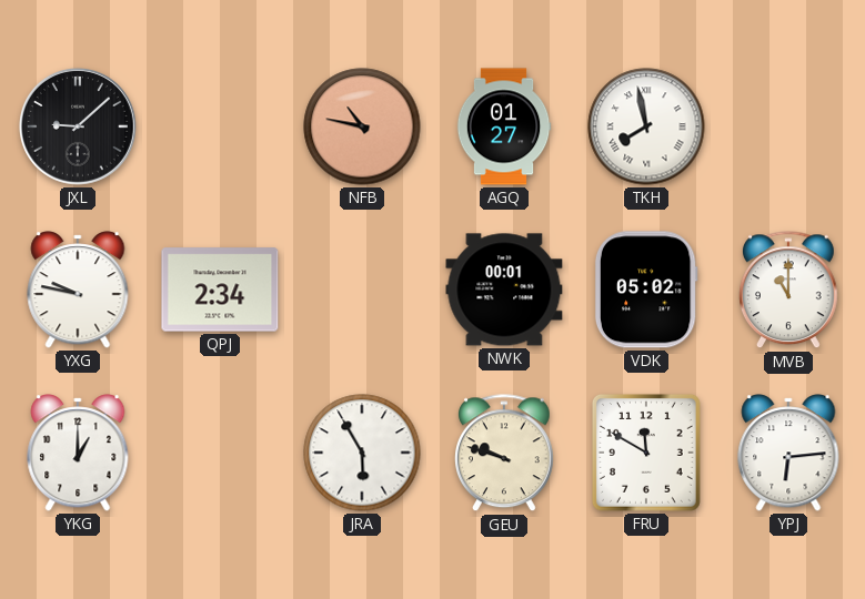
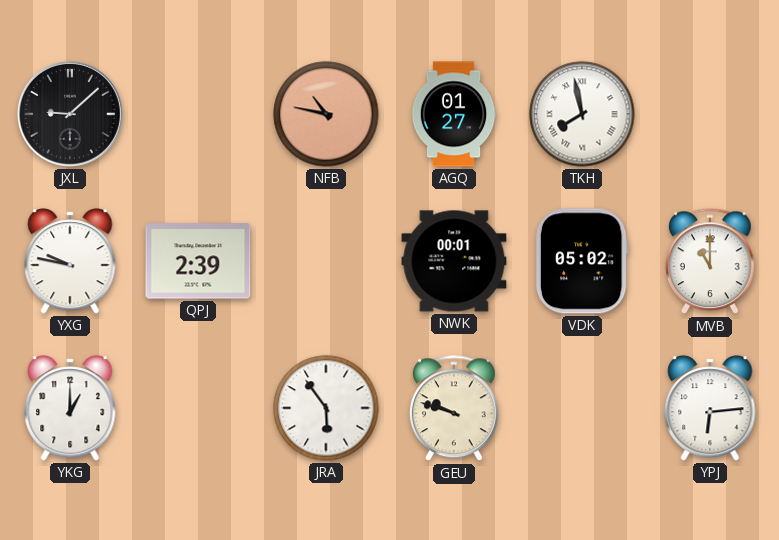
QPJ: 2:34 -> 2:39 (198, 261)
JRA: 5:55 -> 5:54 (326, 408)
FRU: 11:50 -> none (646, 453)
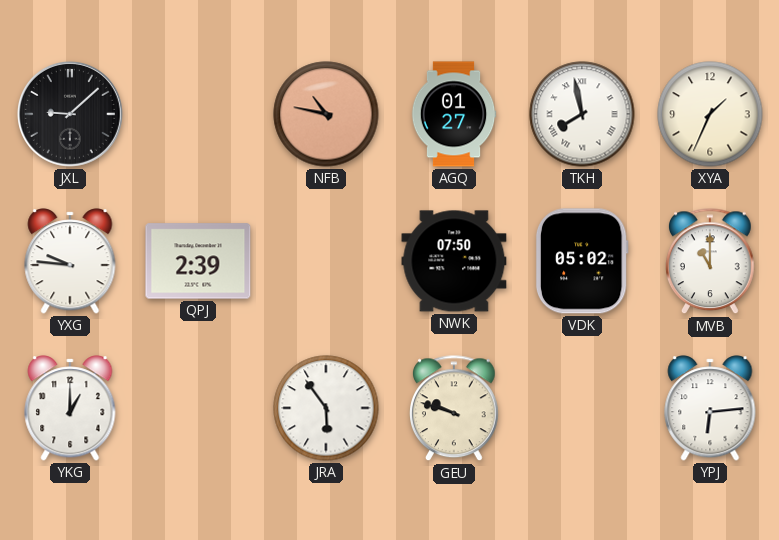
XYA: none -> 1:34 (710, 114)
YXG: 9:47 -> 9:46 (70, 261)
NWK: 00:01 -> 07:50 (454, 261)
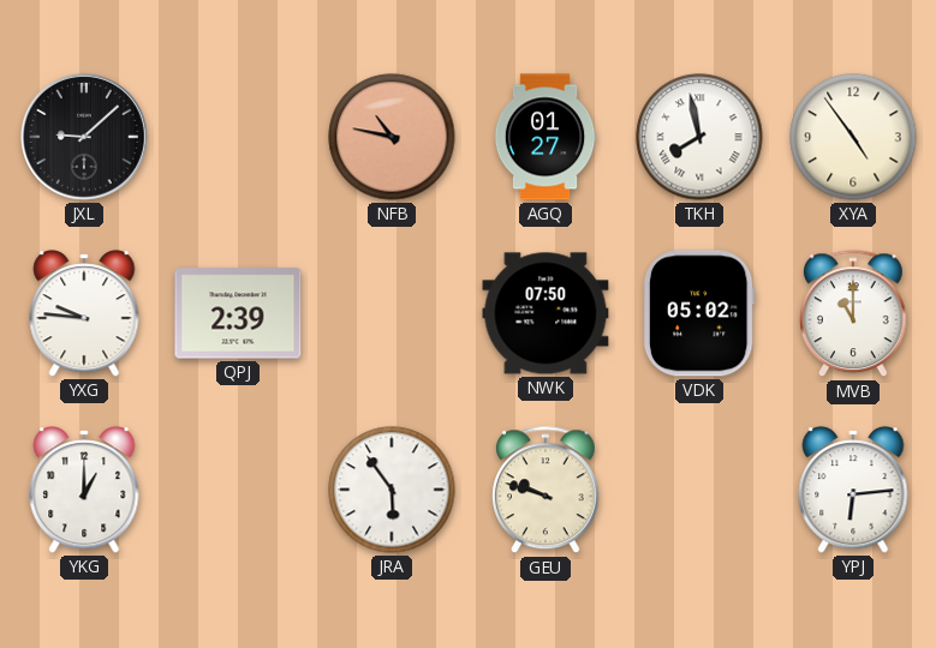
XYA: 1:34 -> 4:54 (853, 137)
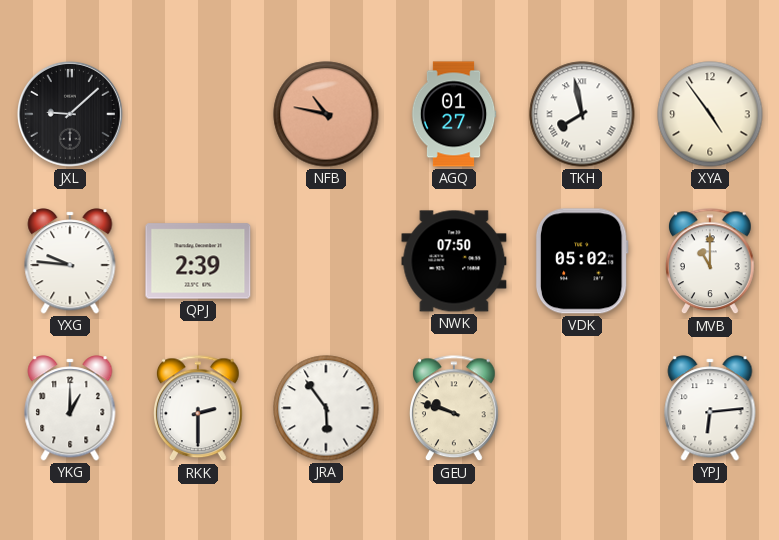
RKK: none -> 2:30 (199, 409)
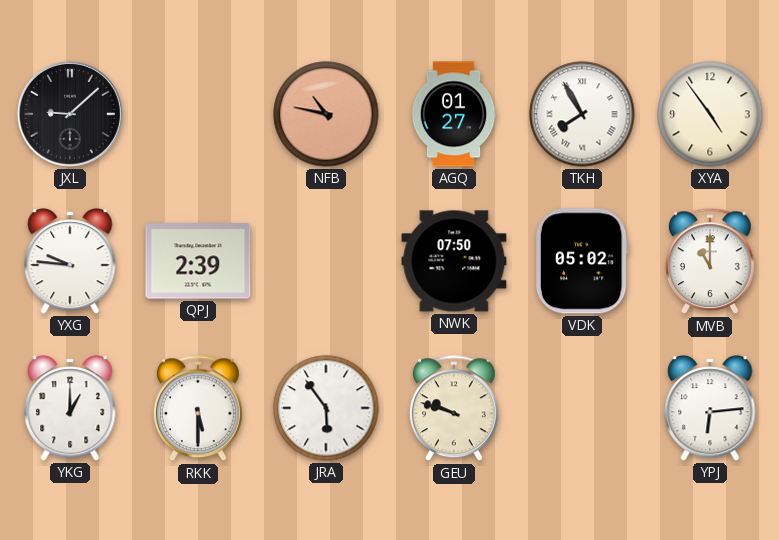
TKH: 7:58 -> 7:55 (582, 114)
RKK: 2:30 -> 5:30 (199, 409)
